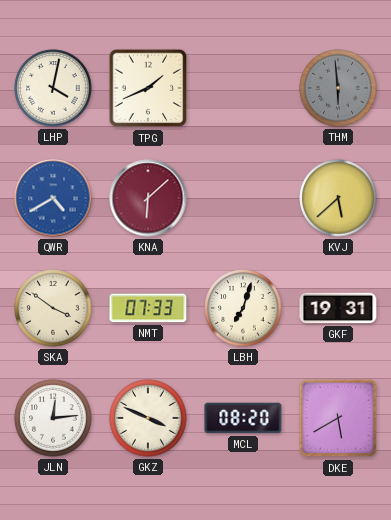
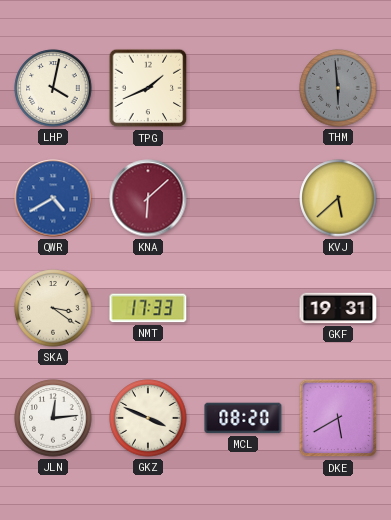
SKA: 3:51 -> 3:21 (53, 308)
NMT: 07:33 -> 17:33 (148, 308)
LBH: 7:03 -> none (243, 308)
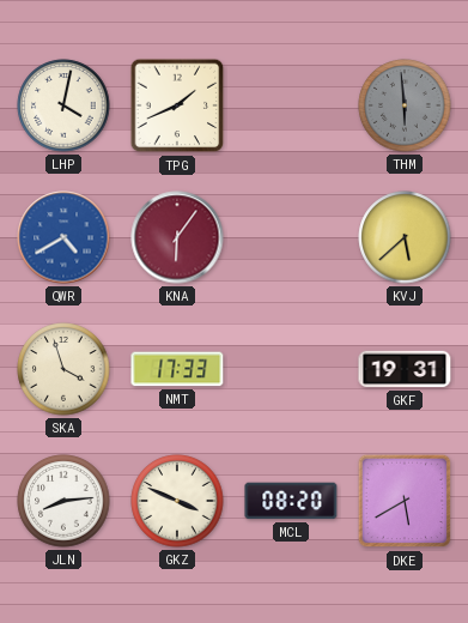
KNA: 6:08 -> 6:06 (177, 237)
SKA: 3:21 -> 3:57 (63, 369)
JLN: 12:14 -> 8:14 (63, 501)
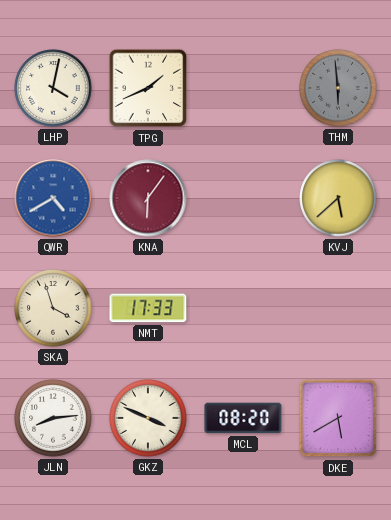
GKF: 19:31 -> none (405, 369)
